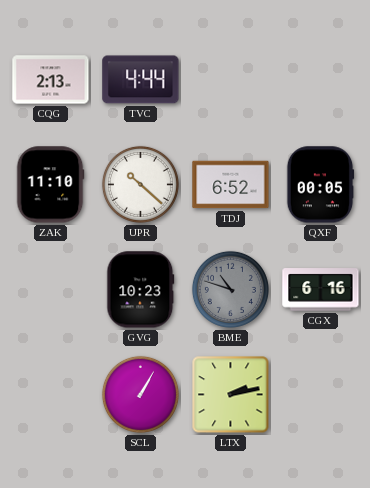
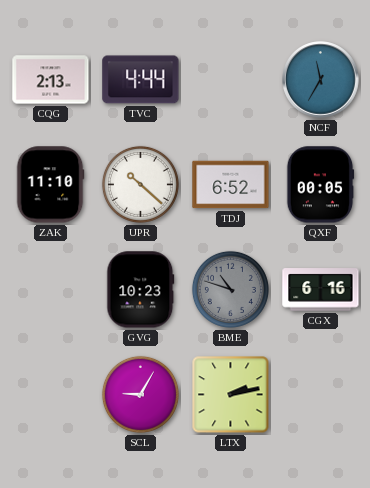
NCF: none -> 11:35 (321, 80)
SCL: 1:05 -> 9:05 (140, 394)
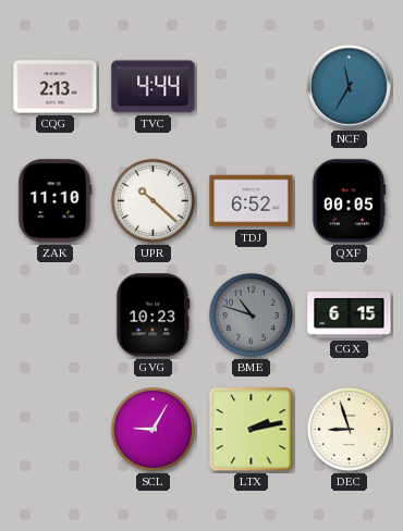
CGX: 6:16 -> 6:15 (350, 316)
DEC: none -> 8:57 (349, 429)
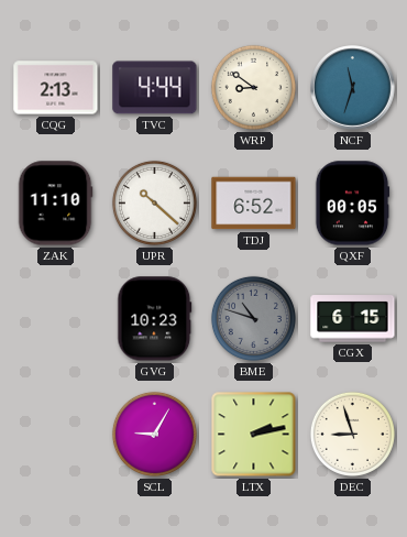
WRP: none -> 8:51 (253, 87)
NCF: 11:35 -> 11:33 (353, 88)
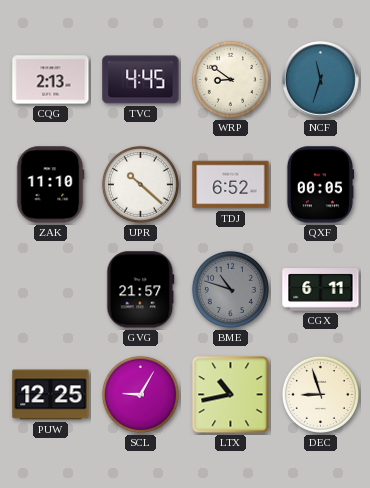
TVC: 4:44 -> 4:45 (141, 80)
GVG: 10:23 -> 21:57 (141, 290)
CGX: 6:15 -> 6:11 (321, 290)
PUW: none -> 12:25 (51, 395)
LTX: 2:13 -> 10:43 (231, 395)
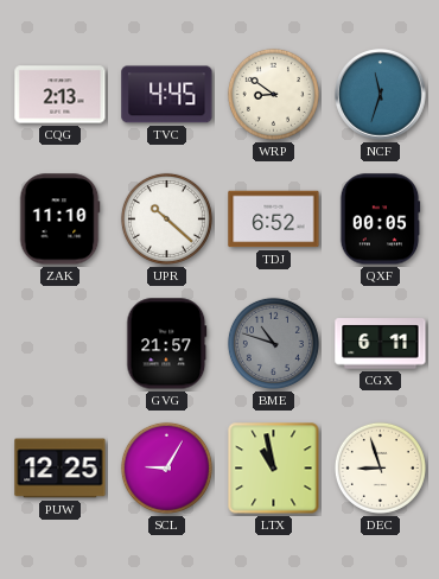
LTX: 10:43 -> 10:58 (274, 469)
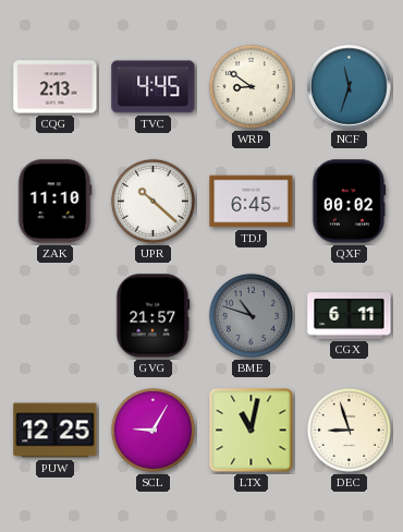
TDJ: 6:52 -> 6:45 (252, 202)
QXF: 00:05 -> 00:02 (349, 202)
LTX: 10:58 -> 11:02 (252, 431)
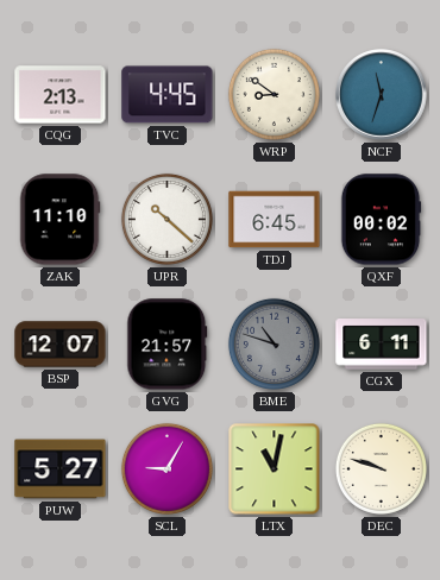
BSP: none -> 12:07 (61, 345)
PUW: 12:25 -> 5:27 (61, 469)
DEC: 8:57 -> 9:48 (381, 468)
